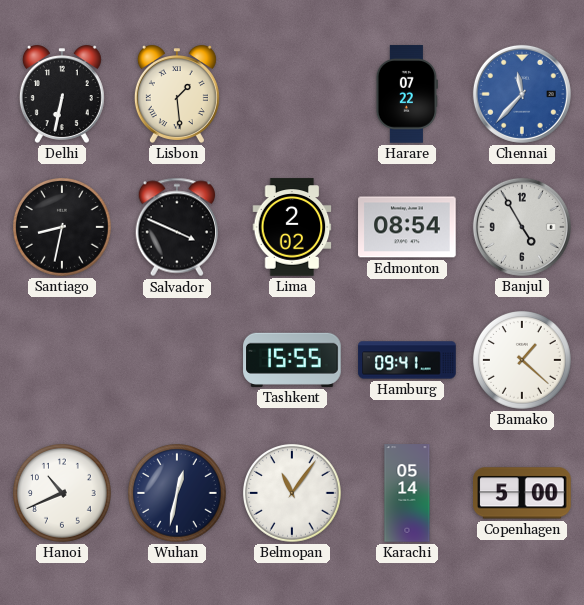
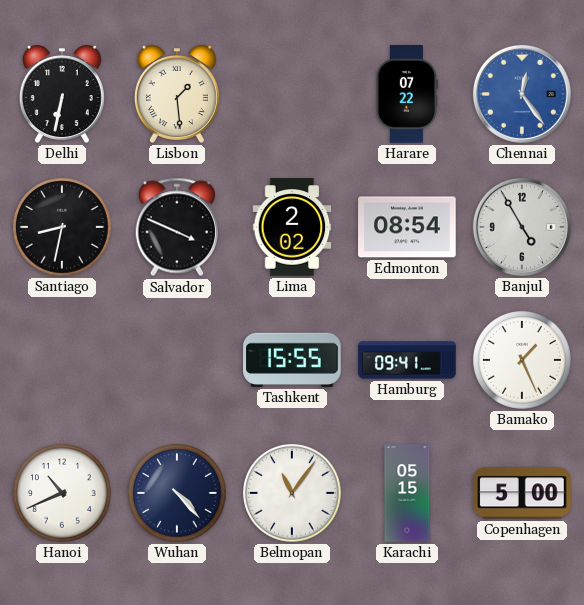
Chennai: 11:37 -> 12:24 (522, 94)
Bamako: 1:22 -> 1:26 (523, 361)
Wuhan: 12:32 -> 4:23 (178, 494)
Karachi: 05:14 -> 05:15 (407, 493)
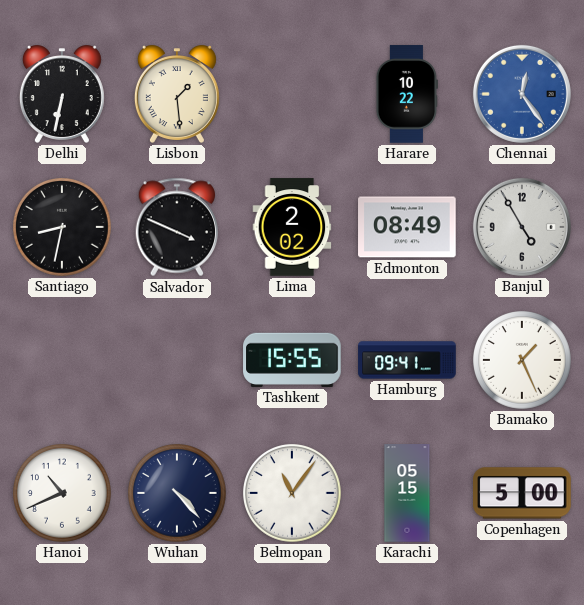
Harare: 07:22 -> 10:22 (407, 94)
Edmonton: 08:54 -> 08:49 (407, 227)
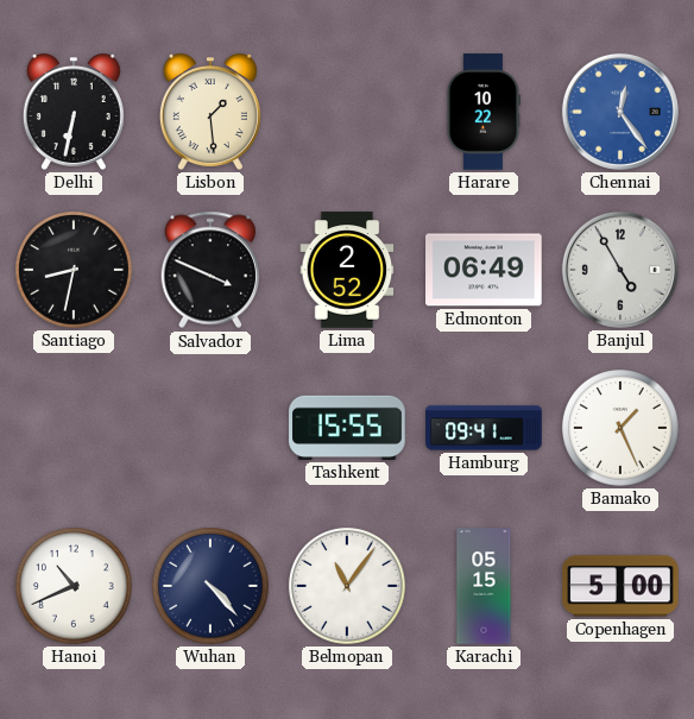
Lima: 2:02 -> 2:52 (347, 270)
Edmonton: 08:49 -> 06:49 (484, 270)
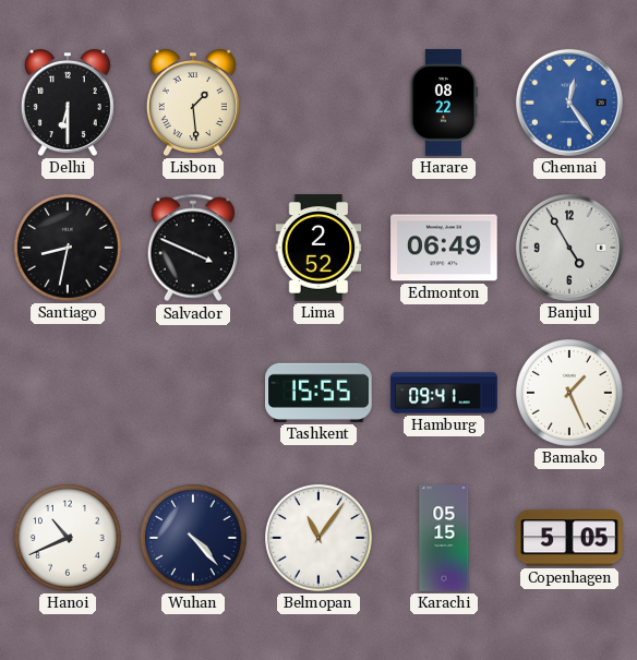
Delhi: 6:32 -> 6:30 (68, 103)
Harare: 10:22 -> 08:22 (444, 103)
Copenhagen: 5:00 -> 5:05 (569, 538)
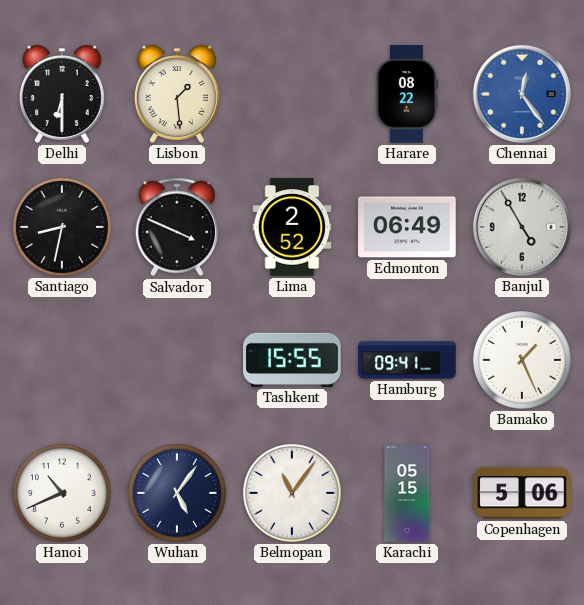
Wuhan: 4:23 -> 5:06 (178, 494)
Copenhagen: 5:05 -> 5:06 (522, 493)
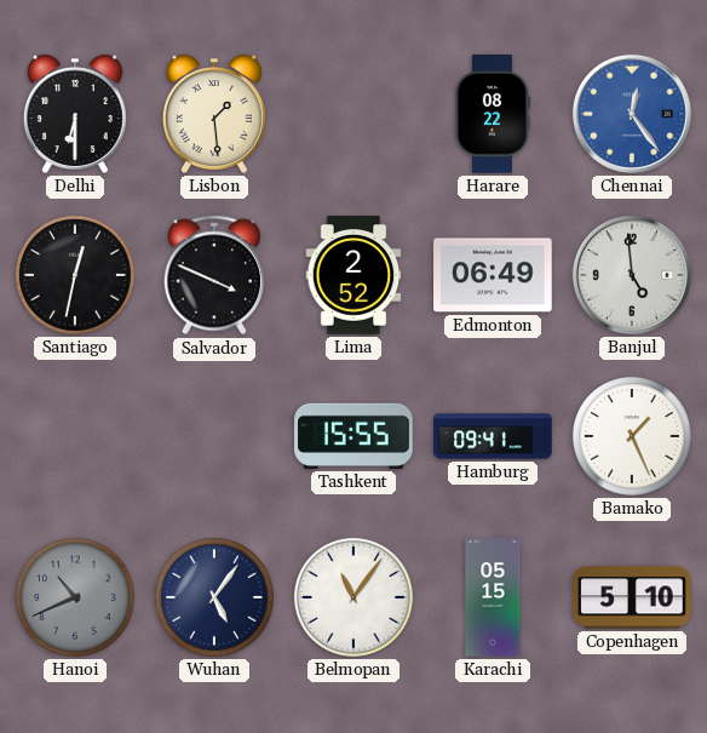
Santiago: 8:32 -> 12:32 (76, 276)
Banjul: 4:55 -> 4:59 (632, 275)
Hanoi dial: white -> grey (76, 599)
Copenhagen: 5:06 -> 5:10 (632, 597)
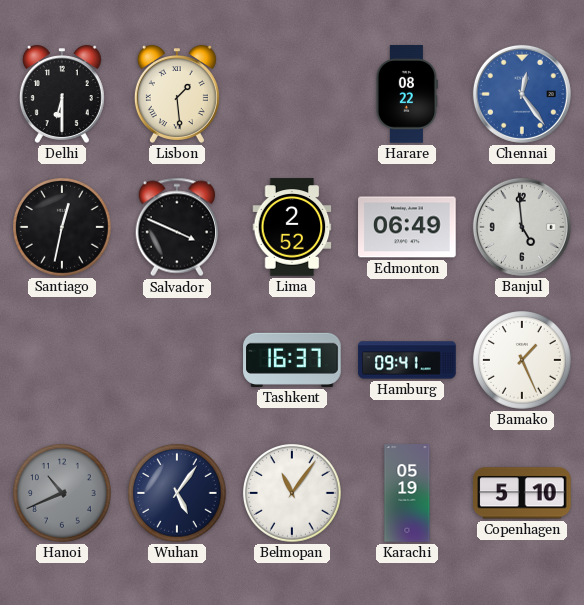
Tashkent: 15:55 -> 16:37 (292, 360)
Karachi: 05:15 -> 05:19 (407, 493)
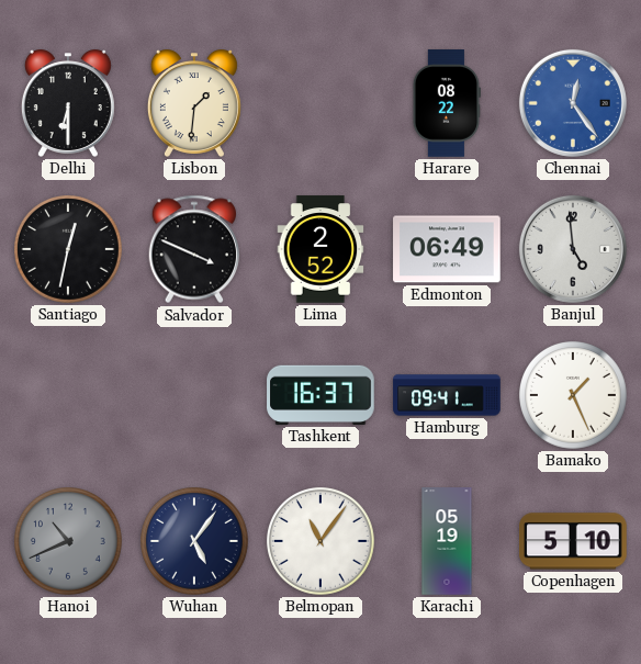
Lisbon: 1:29 -> 1:31 (194, 103)
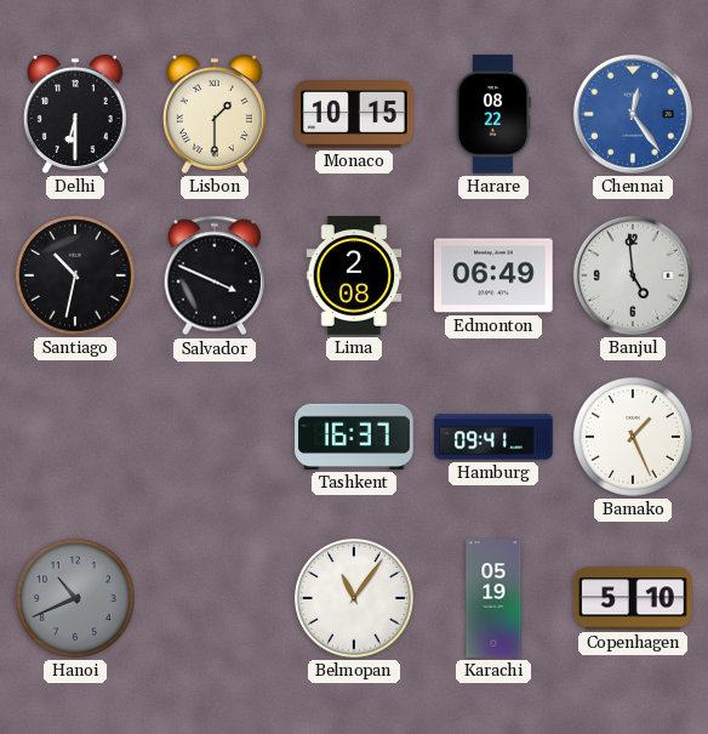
Lisbon: 1:31 -> 1:30 (215, 114)
Monaco: none -> 10:15 (354, 114)
Santiago: 12:32 -> 10:32 (76, 277)
Lima: 2:52 -> 2:08 (354, 275)
Wuhan: 5:06 -> none (195, 542)
